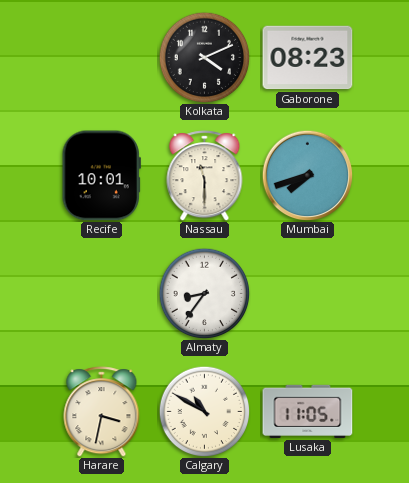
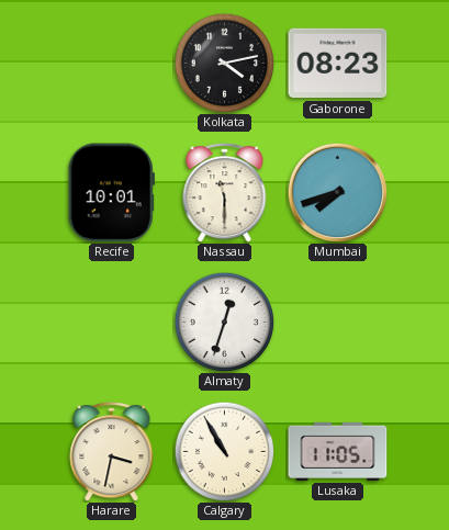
Kolkata: 4:11 -> 4:13 (224, 63)
Almaty: 8:36 -> 12:33 (224, 322)
Calgary: 10:50 -> 10:55 (224, 451)
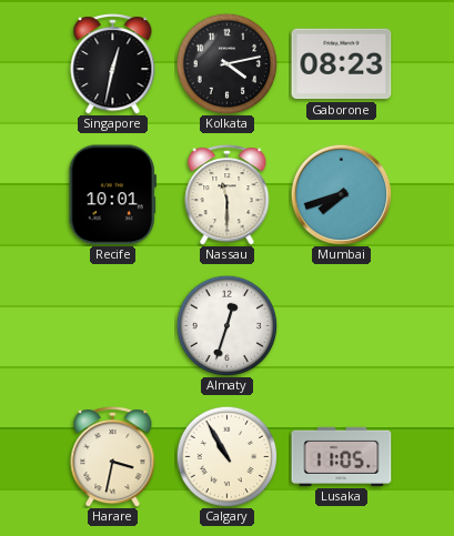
Singapore: none -> 12:32 (113, 64)
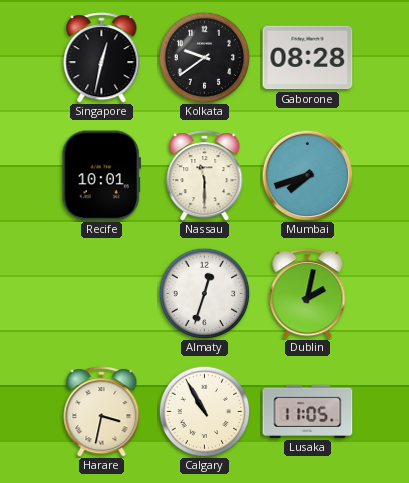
Kolkata: 4:13 -> 9:39 (204, 57)
Gaborone: 08:23 -> 08:28 (308, 58)
Dublin: none -> 2:02 (308, 294)
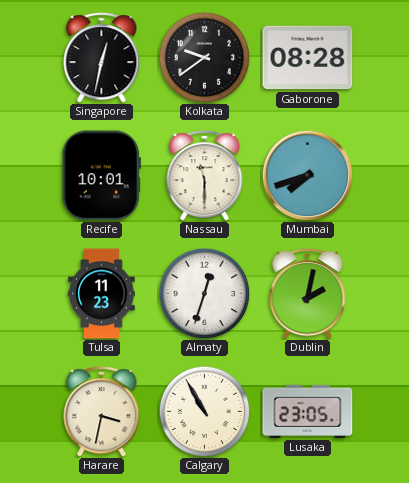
Tulsa: none -> 11:23 (102, 294)
Lusaka: 11:05 -> 23:05 (308, 411)
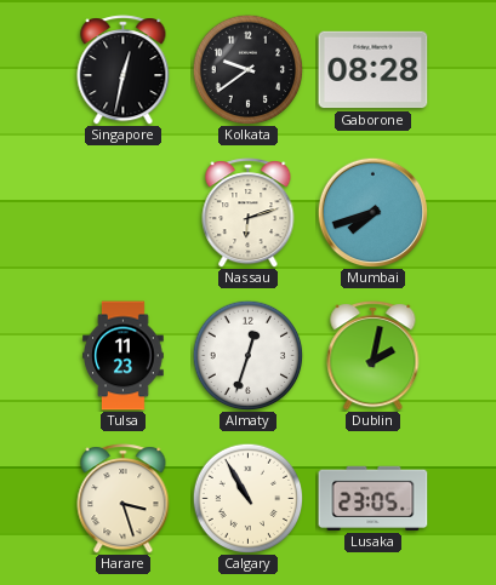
Recife: 10:01 -> none (101, 176)
Nassau: 11:30 -> 6:12 (249, 213)
Harare: 3:32 -> 3:27 (124, 499)
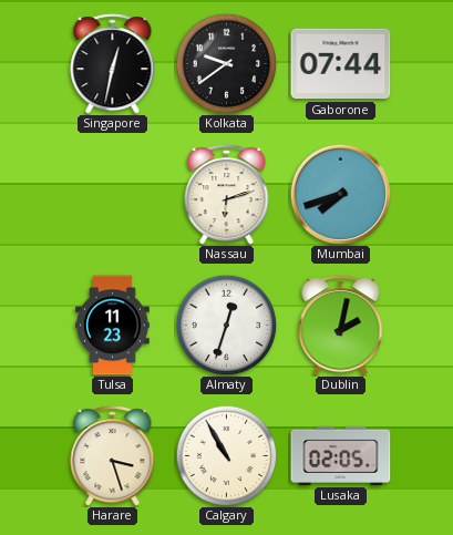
Gaborone: 08:28 -> 07:44 (341, 64)
Lusaka: 23:05 -> 02:05 (341, 455)
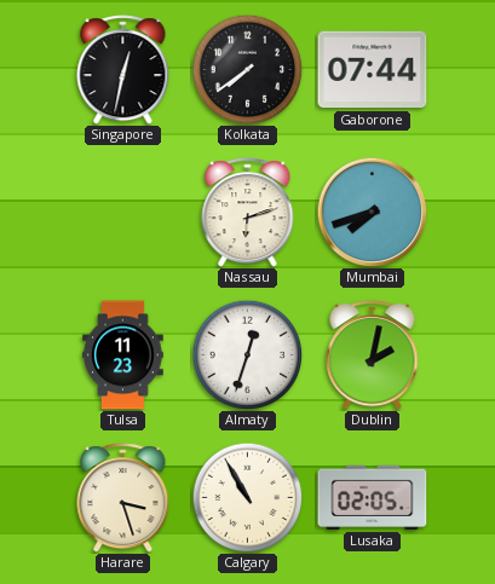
Kolkata: 9:39 -> 7:39 (247, 69)
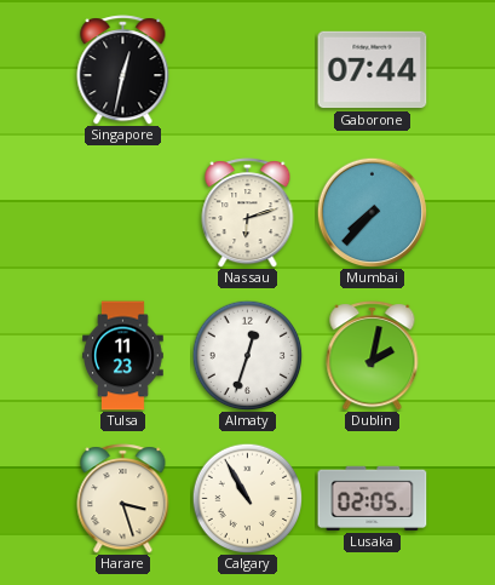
Kolkata: 7:39 -> none (247, 69)
Mumbai: 7:42 -> 7:37 (372, 212)
